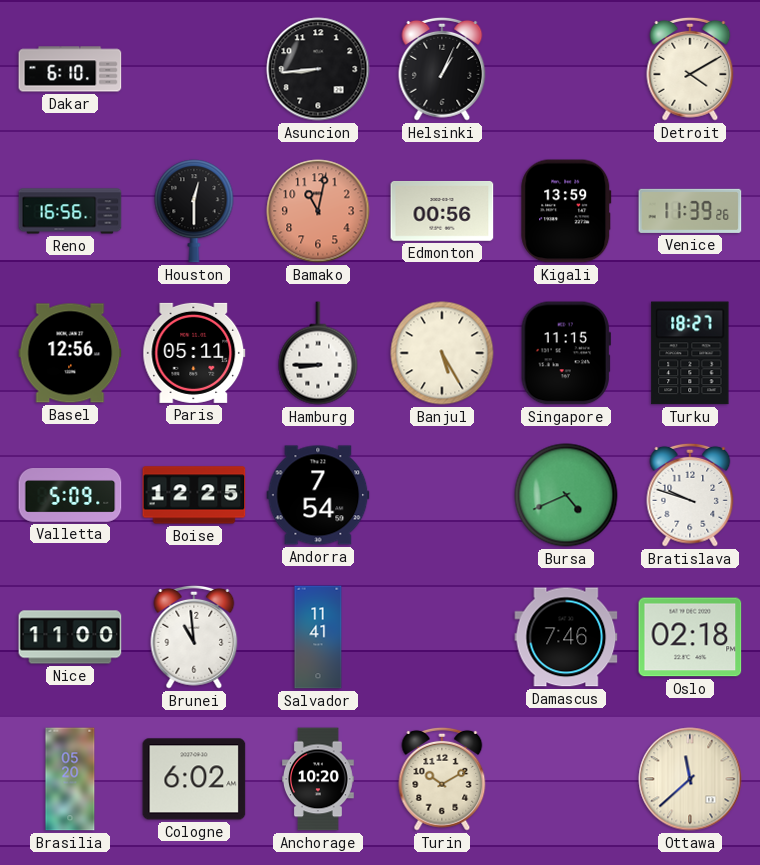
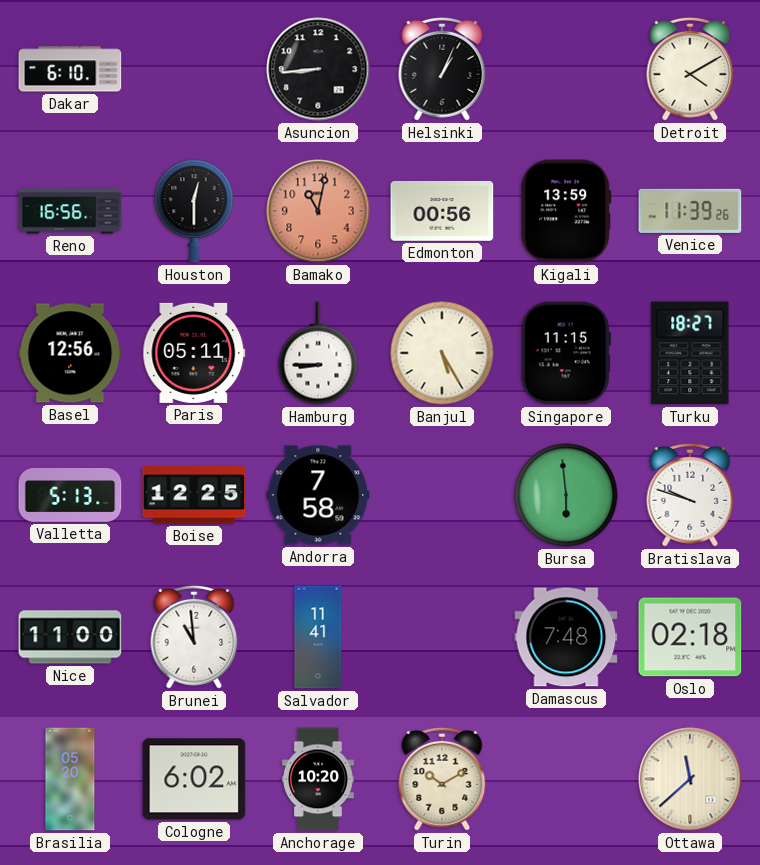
Valletta: 5:09 -> 5:13 (70, 495)
Andorra: 7:54 -> 7:58 (318, 495)
Bursa: 4:41 -> 5:59 (566, 495)
Damascus: 7:46 -> 7:48 (566, 637)
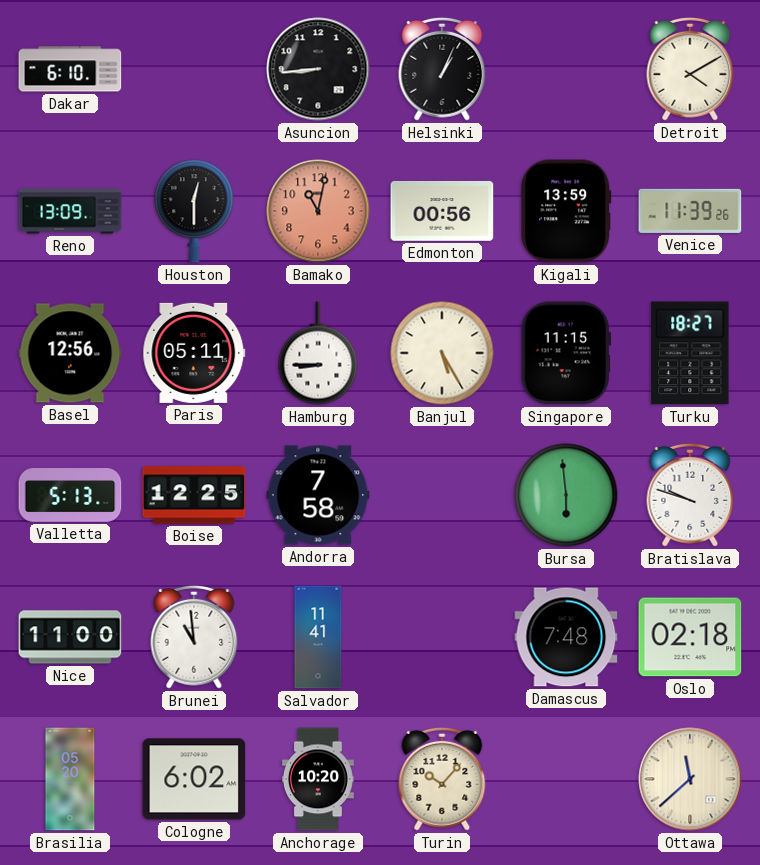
Reno: 16:56 -> 13:09 (70, 211)
Turin: 10:10 -> 10:07 (442, 779)
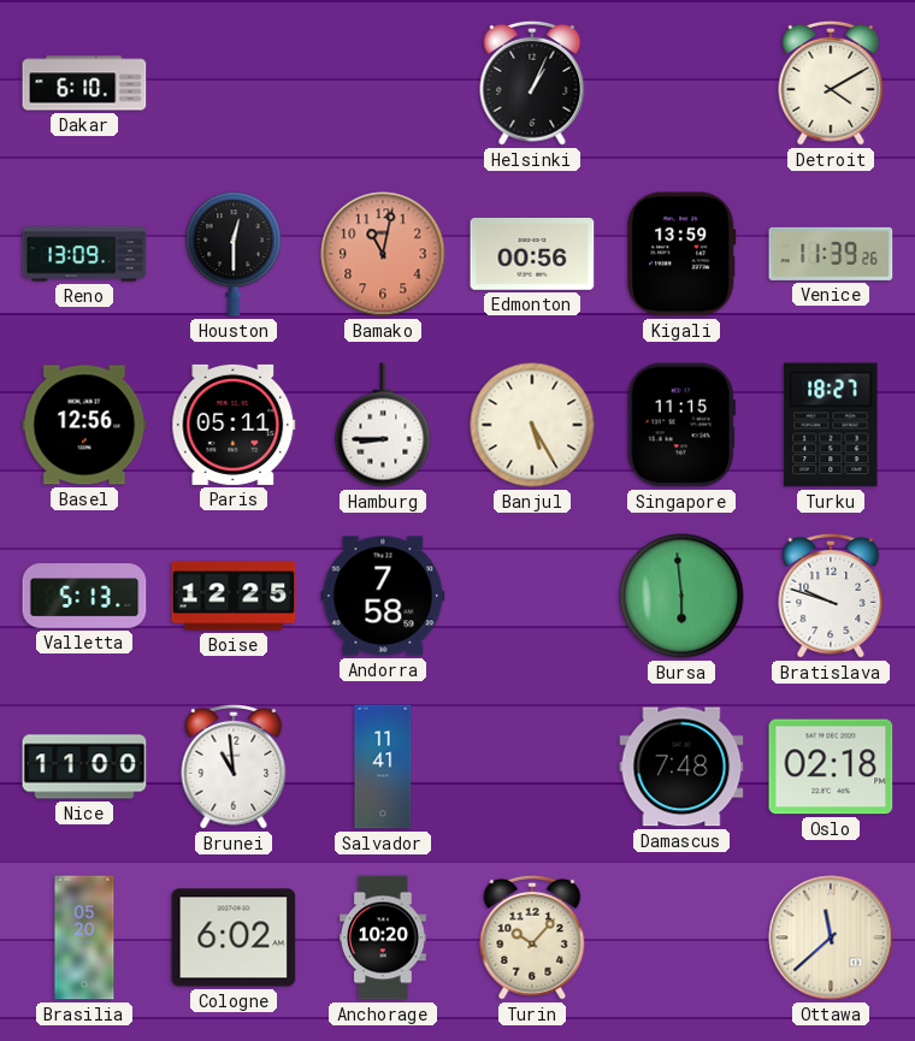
Asuncion: 8:44 -> none (318, 69)
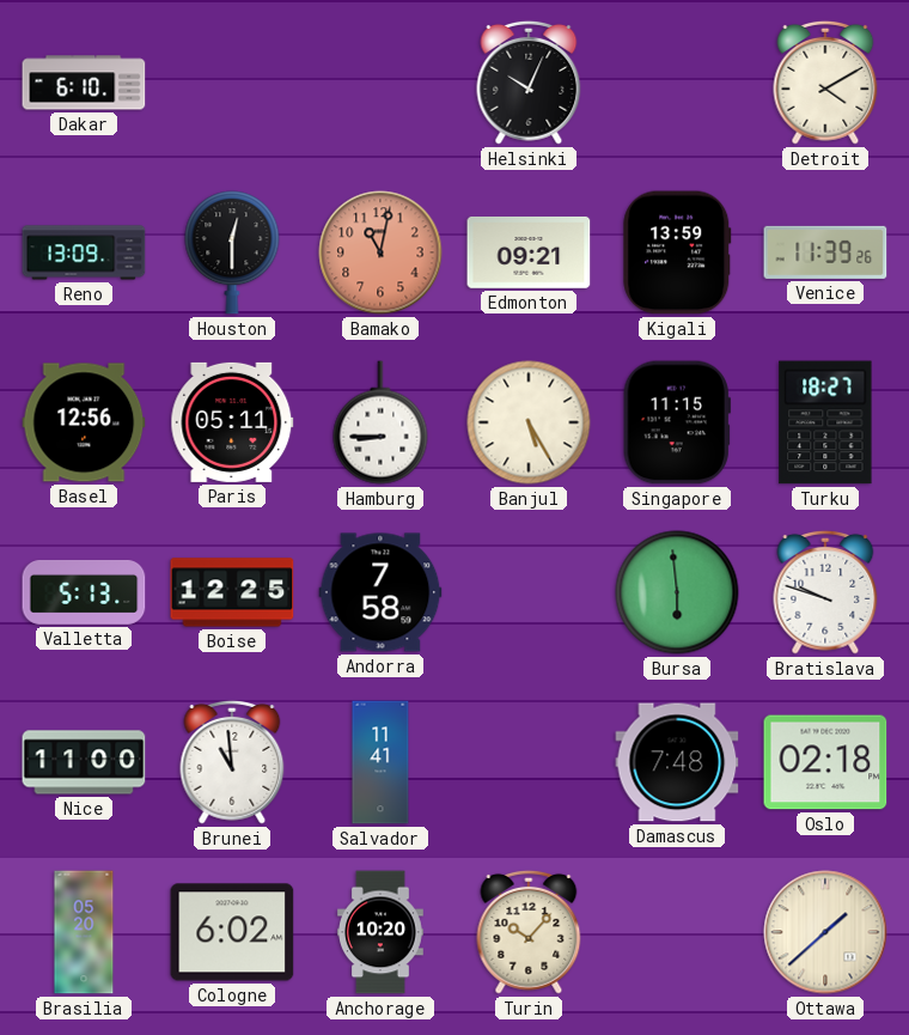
Helsinki: 1:04 -> 10:04 (529, 83)
Edmonton: 00:56 -> 09:21 (529, 252)
Ottawa: 11:38 -> 1:38 (825, 932)
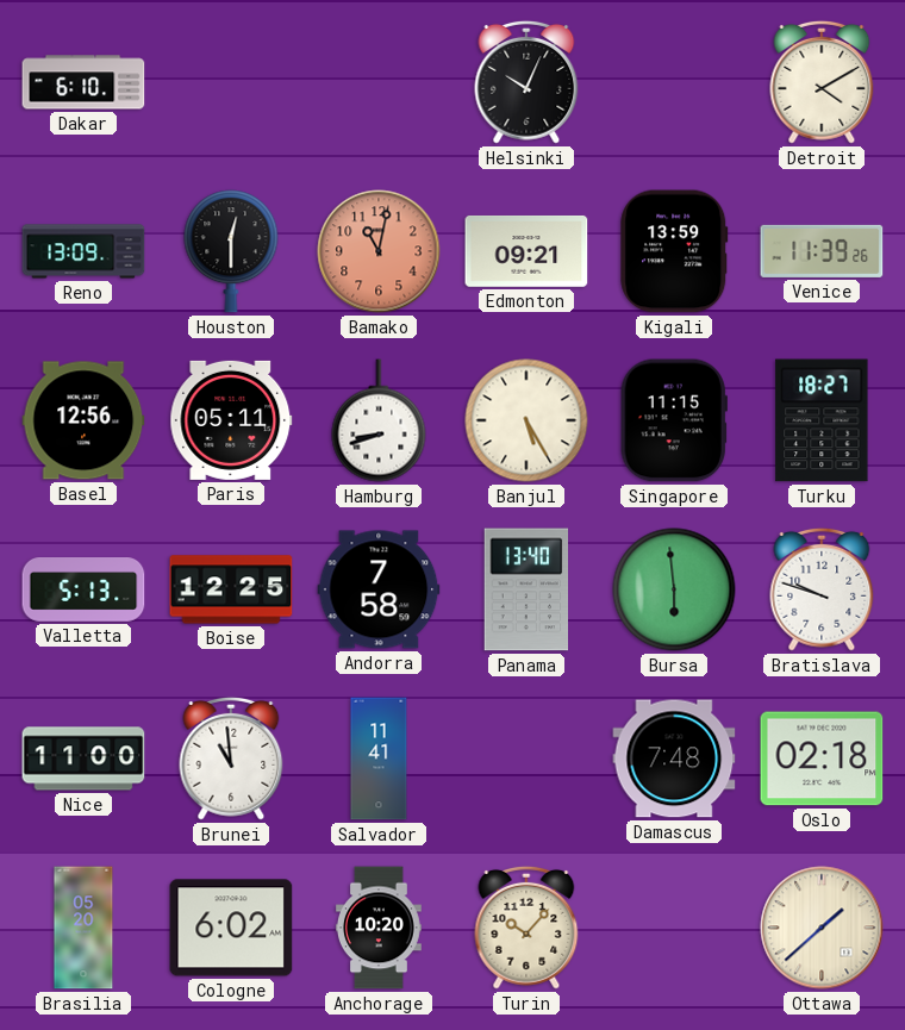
Hamburg: 8:45 -> 8:42 (379, 420)
Panama: none -> 13:40 (526, 589)
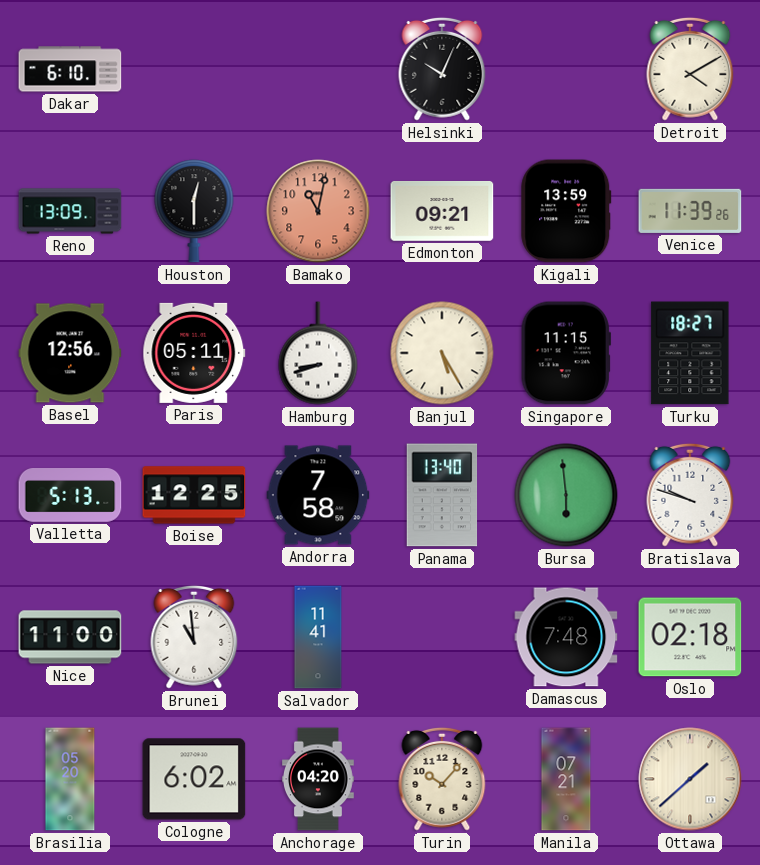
Anchorage: 10:20 -> 04:20 (319, 779)
Manila: none -> 07:21 (566, 779)
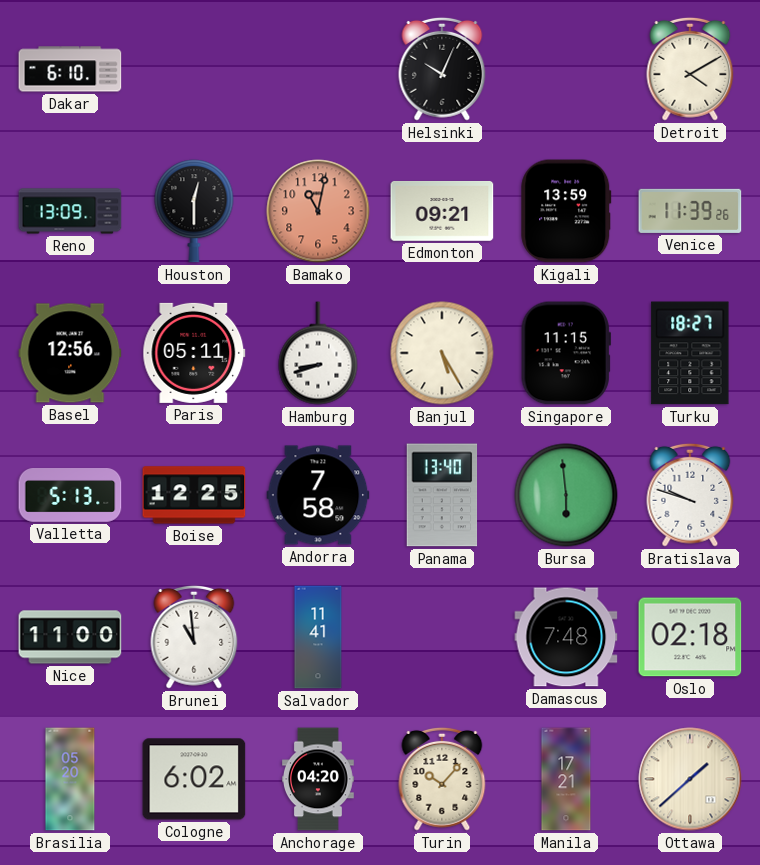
Manila: 07:21 -> 17:21 (566, 779)
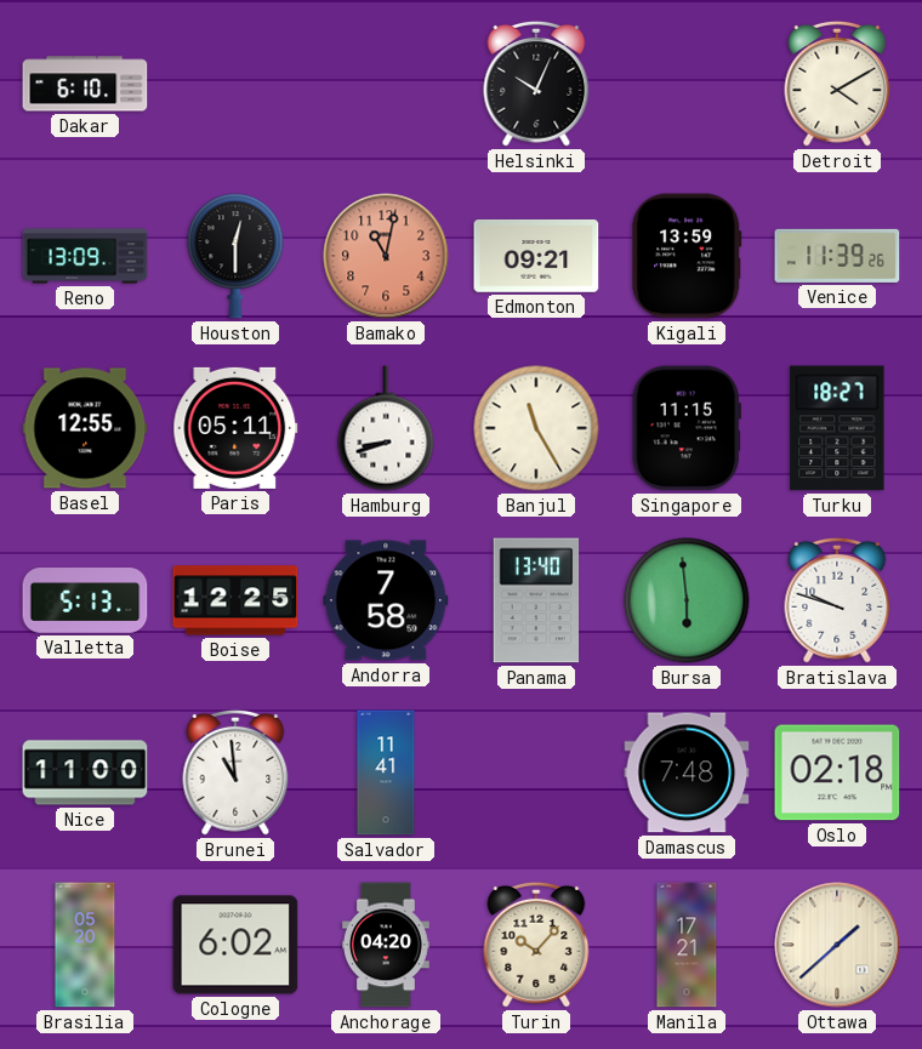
Basel: 12:56 -> 12:55 (85, 428)
Banjul: 5:25 -> 11:25 (536, 428)
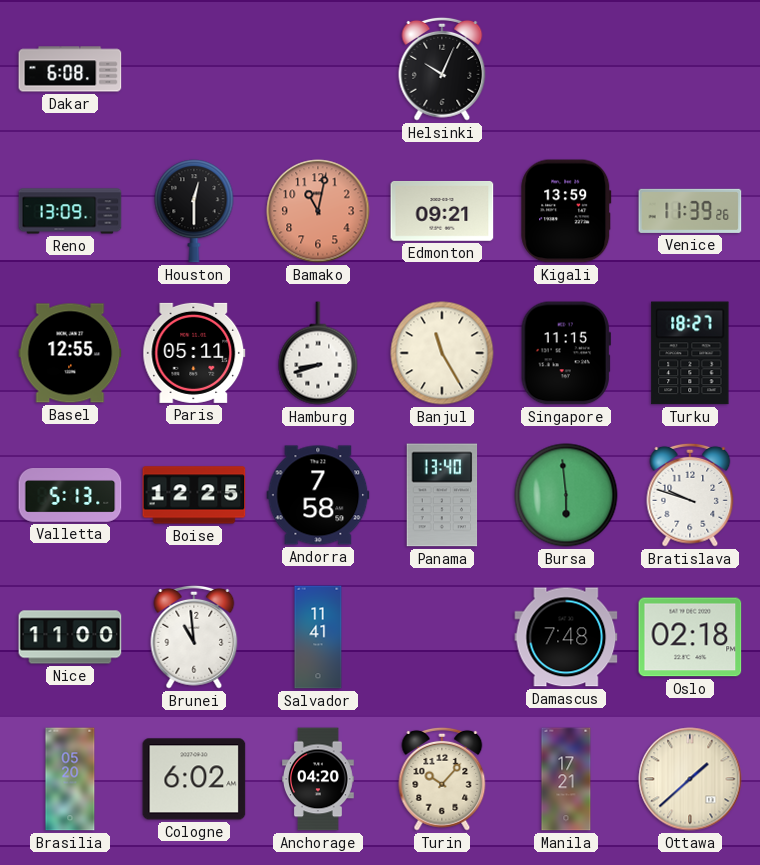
Dakar: 6:10 -> 6:08 (70, 69)
Detroit: 4:10 -> none (837, 84)
